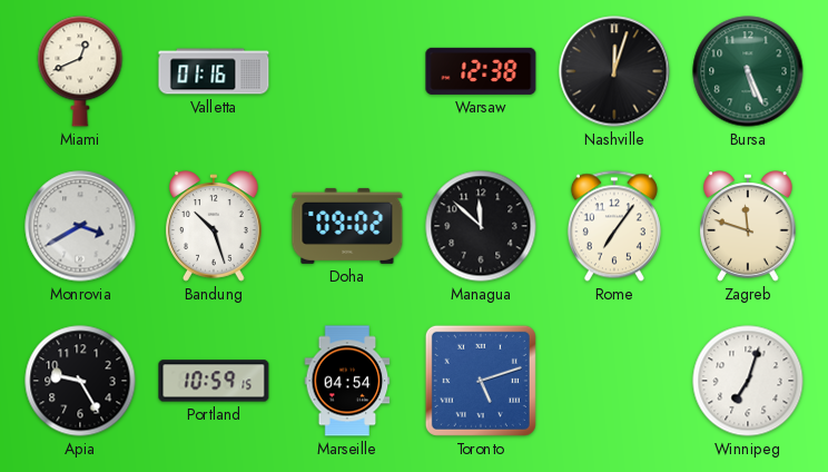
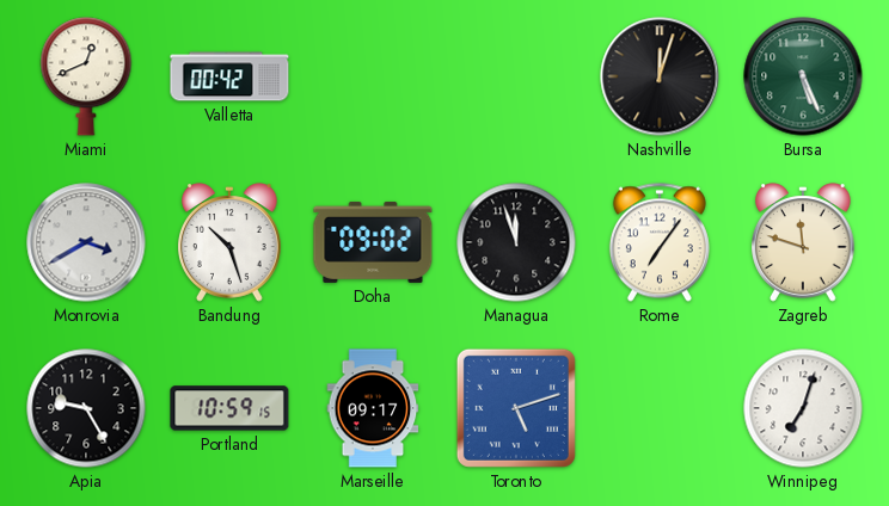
Valletta: 01:16 -> 00:42 (229, 76)
Warsaw: 12:38 -> none (481, 71)
Managua: 11:52 -> 11:57 (516, 242)
Marseille: 04:54 -> 09:17 (373, 408)
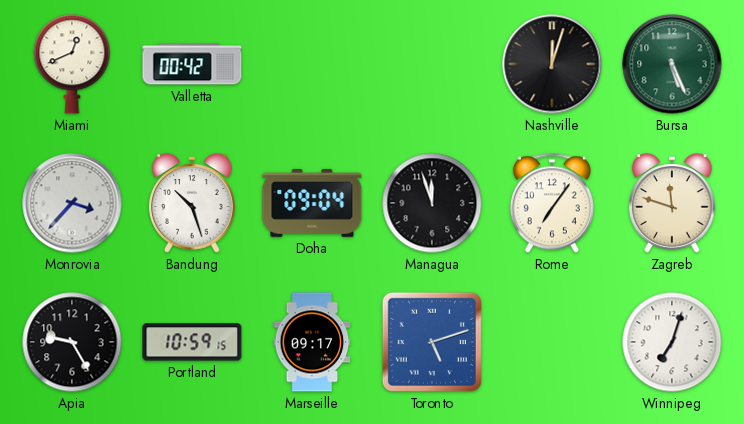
Monrovia: 3:40 -> 3:37 (72, 203)
Doha: 09:02 -> 09:04 (312, 203)
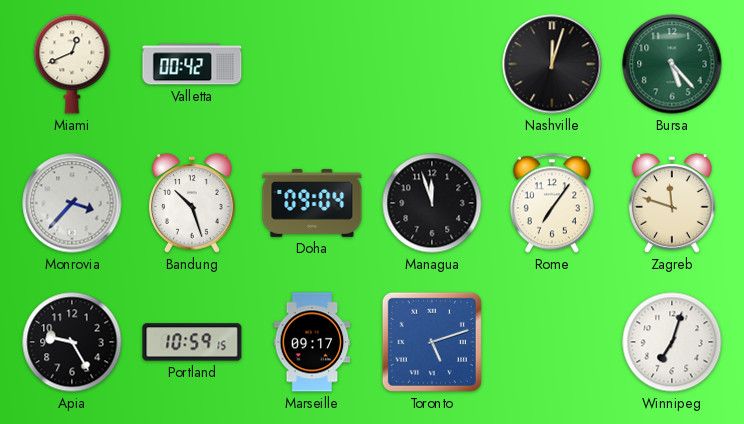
Bursa: 5:26 -> 5:23 (672, 64)
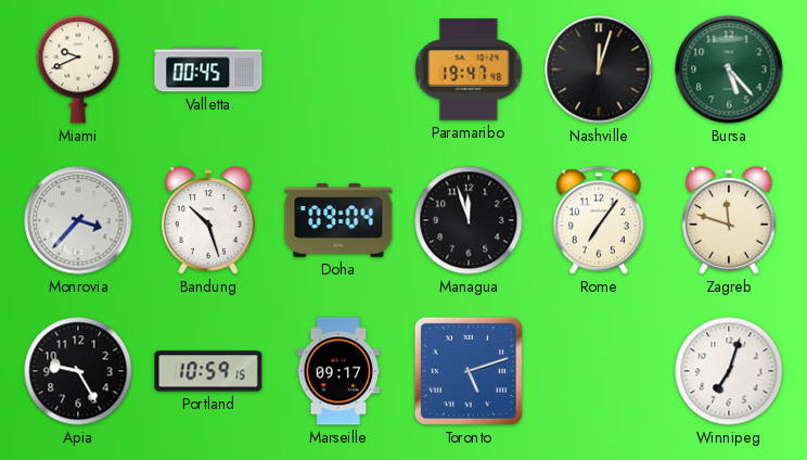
Miami: 12:41 -> 9:41 (78, 69)
Valletta: 00:42 -> 00:45 (208, 69)
Paramaribo: none -> 19:47 (469, 69)
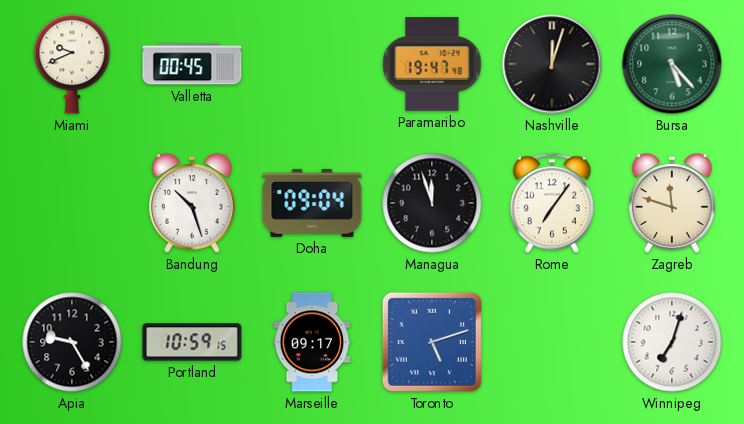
Monrovia: 3:37 -> none (78, 220)
